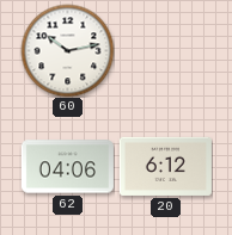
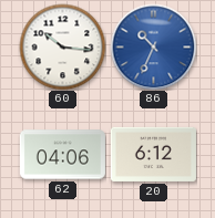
60: 10:13 -> 10:16 (62, 46)
86: none -> 10:34 (153, 46)
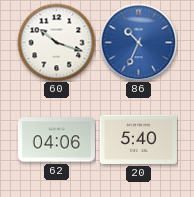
60: 10:16 -> 10:18 (56, 42)
20: 6:12 -> 5:40 (138, 139)
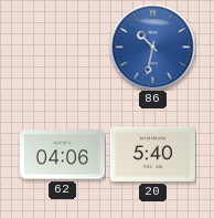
60: 10:18 -> none (56, 42)
86: 10:34 -> 10:32 (152, 46)
